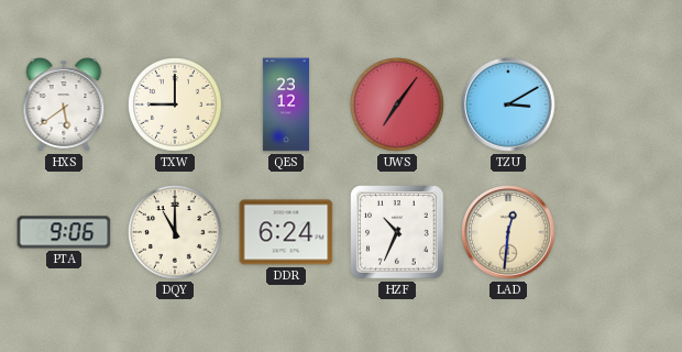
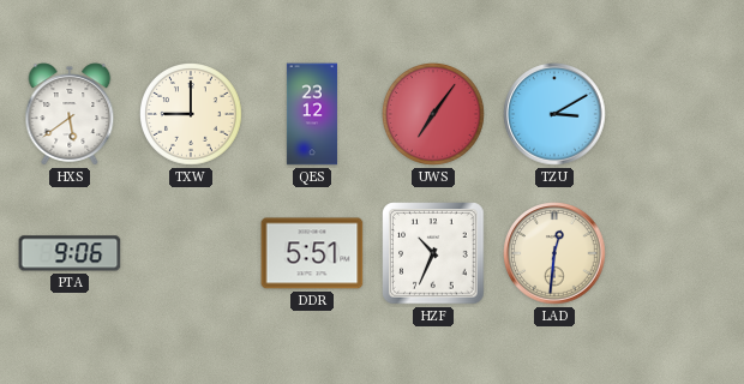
DQY: 11:00 -> none (176, 233)
DDR: 6:24 -> 5:51 (312, 253)
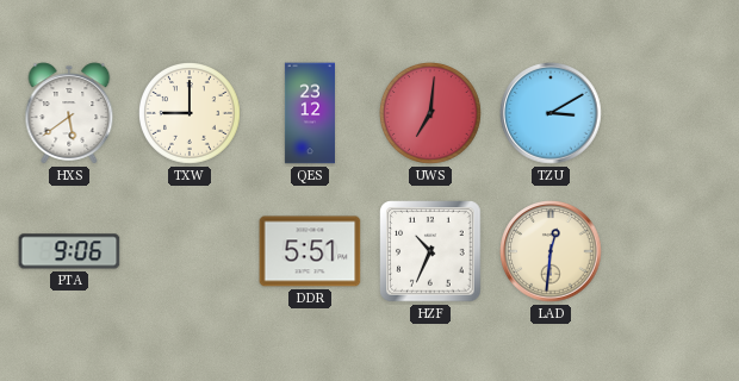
UWS: 7:06 -> 7:01 (431, 114)
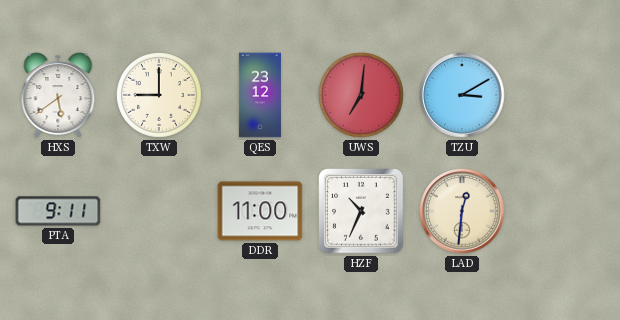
PTA: 9:06 -> 9:11 (58, 211)
DDR: 5:51 -> 11:00 (260, 211)
